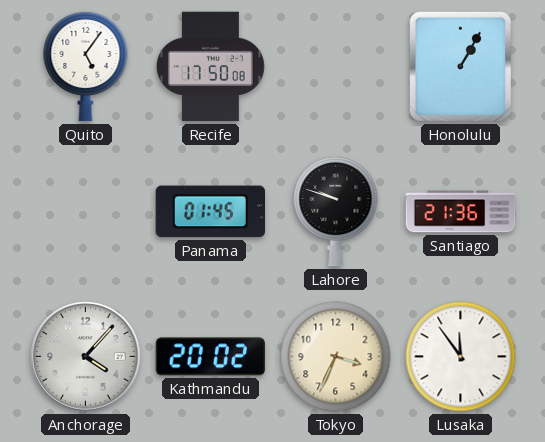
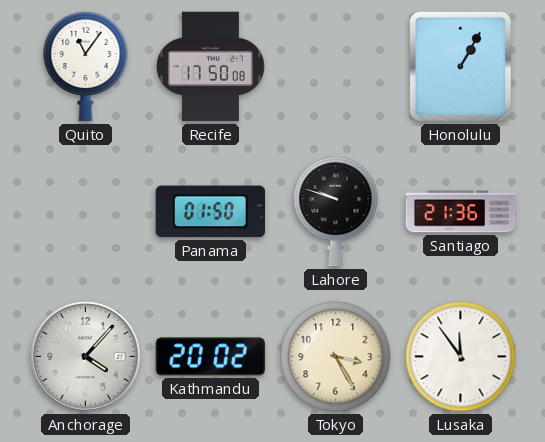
Quito: 5:06 -> 11:06 (86, 66)
Panama: 01:45 -> 01:50 (211, 212)
Tokyo: 3:34 -> 3:25 (336, 357)
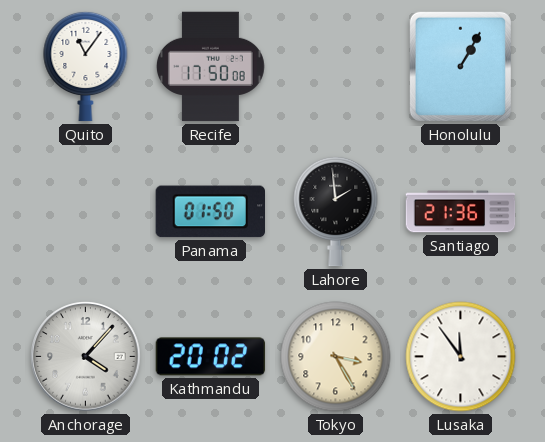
Lahore: 9:48 -> 1:59 (336, 211)
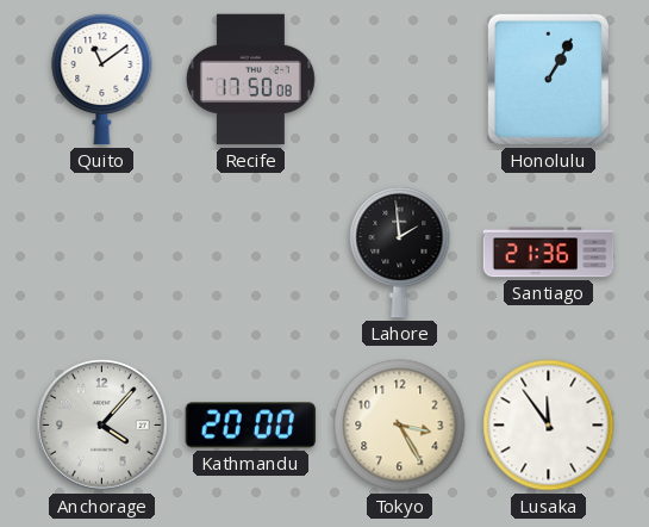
Quito: 11:06 -> 11:09 (102, 79)
Panama: 01:50 -> none (211, 212)
Kathmandu: 20:02 -> 20:00 (251, 426)
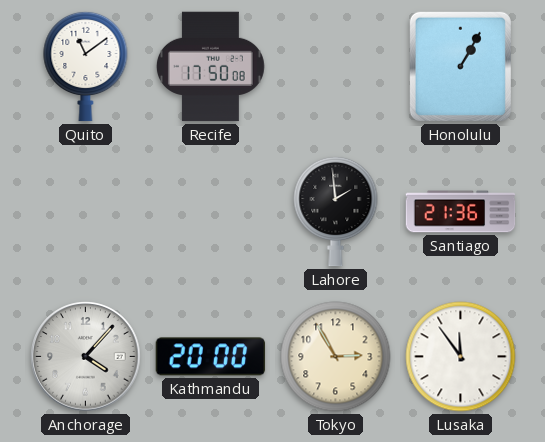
Tokyo: 3:25 -> 2:55 (336, 357)
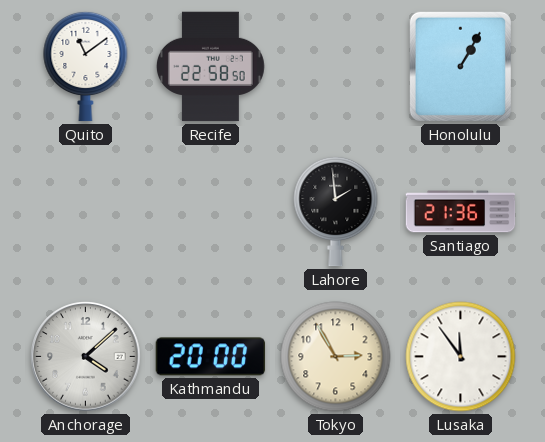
Recife: 17:50 -> 22:58 (210, 67)
Anchorage: 4:07 -> 4:08 (86, 357)
